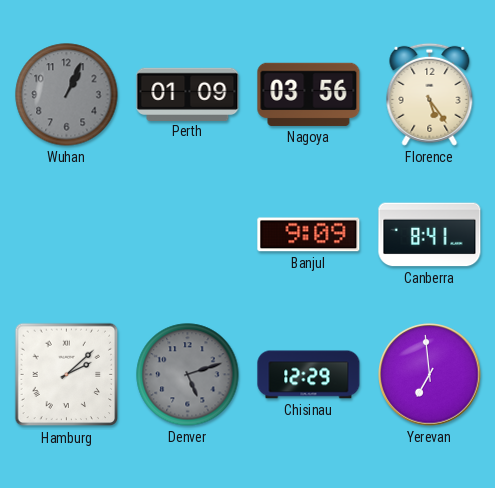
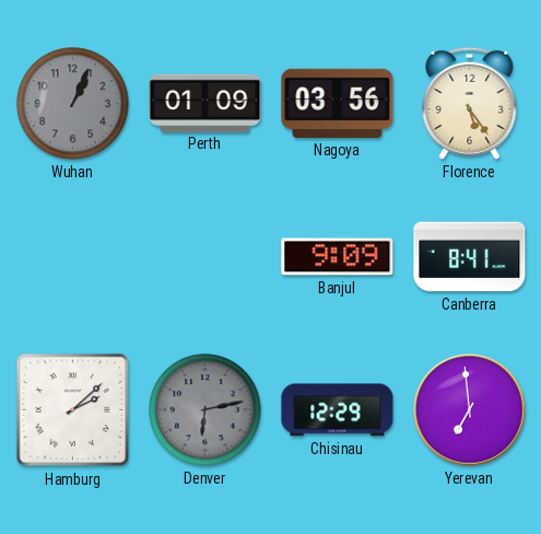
Denver: 5:12 -> 6:13 (205, 410)
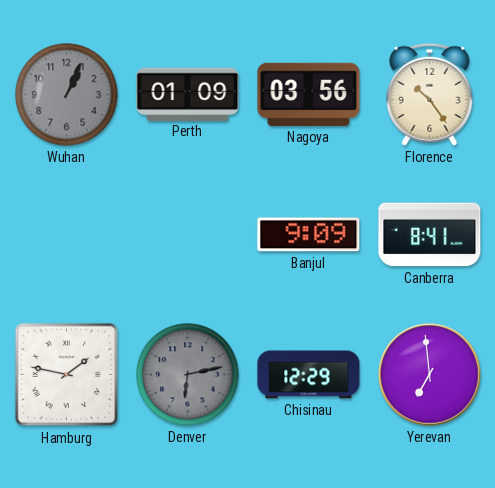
Florence: 5:24 -> 10:24 (430, 94)
Hamburg: 2:08 -> 1:47 (67, 375)
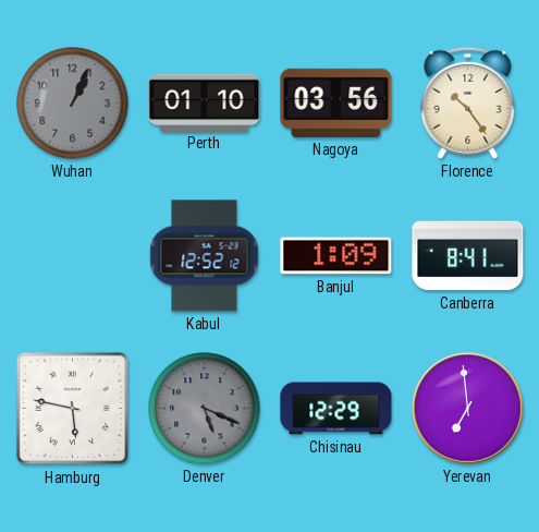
Perth: 01:09 -> 01:10 (205, 102)
Kabul: none -> 12:52 (205, 256)
Banjul: 9:09 -> 1:09 (336, 256)
Hamburg: 1:47 -> 5:47 (73, 409)
Denver: 6:13 -> 5:19 (205, 409)
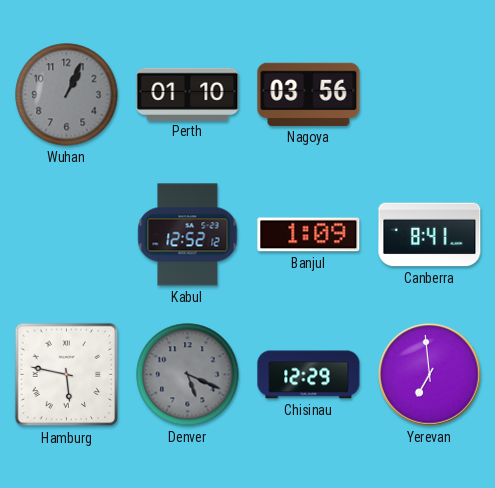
Florence: 10:24 -> none (468, 102)
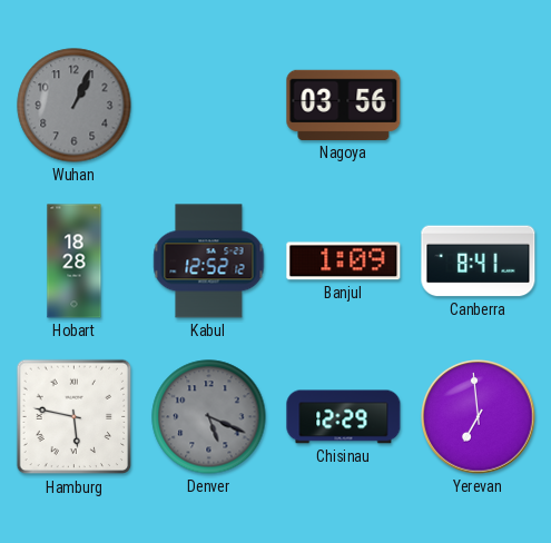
Perth: 01:10 -> none (188, 94)
Hobart: none -> 18:28 (75, 261)
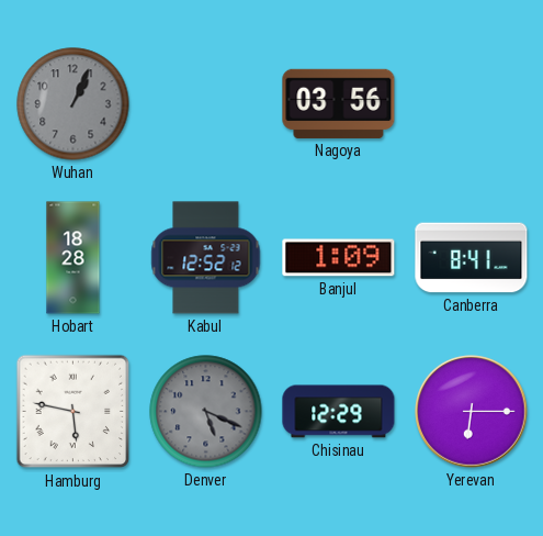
Yerevan: 6:59 -> 6:15 (472, 412)
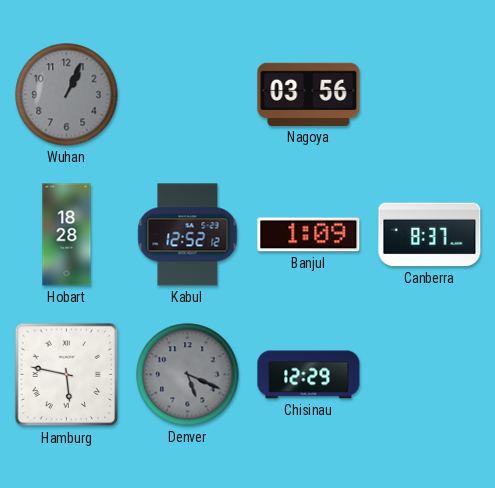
Canberra: 8:41 -> 8:37 (430, 235)
Yerevan: 6:15 -> none (472, 412)
